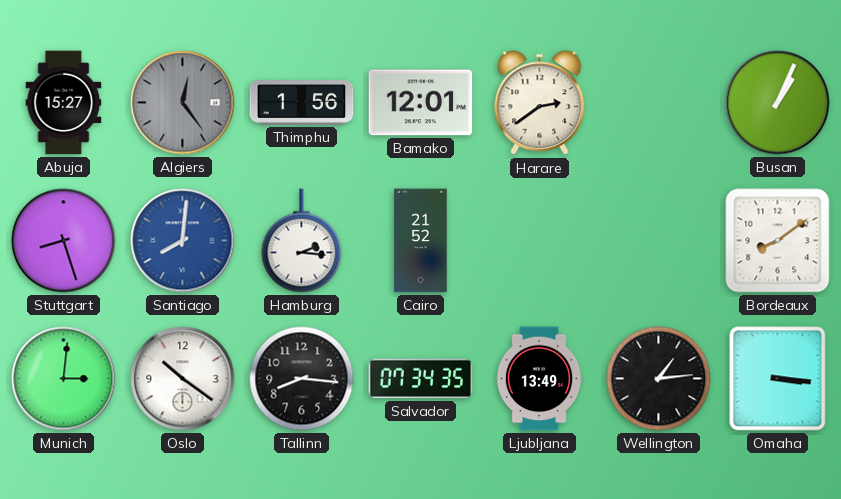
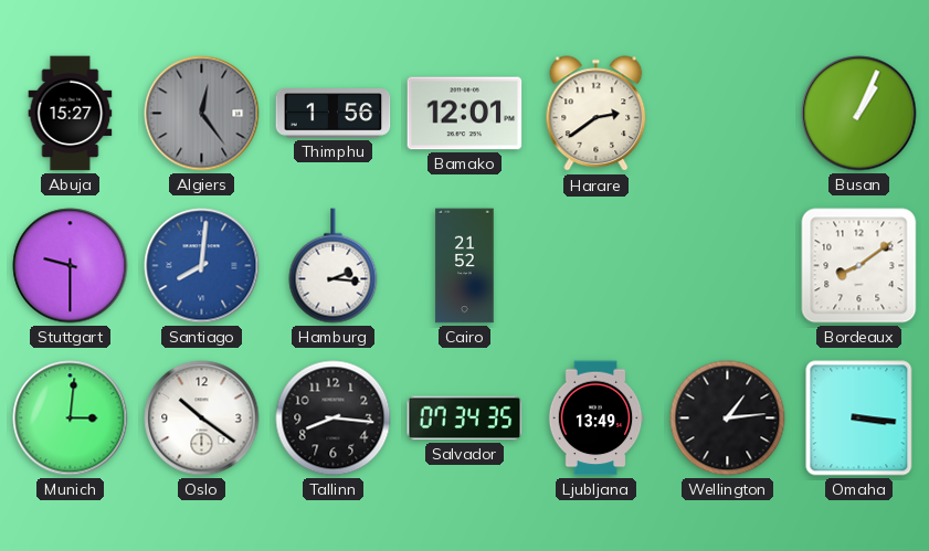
Stuttgart: 8:27 -> 9:30 (71, 266)
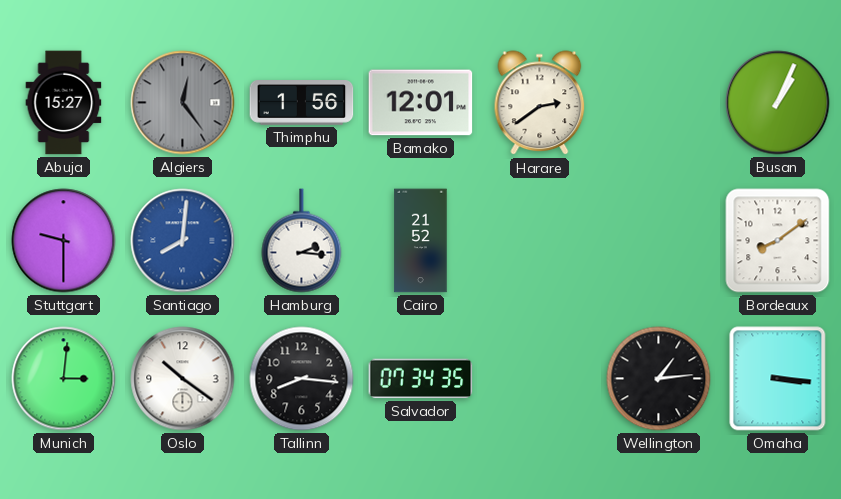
Ljubljana: 13:49 -> none (595, 418)
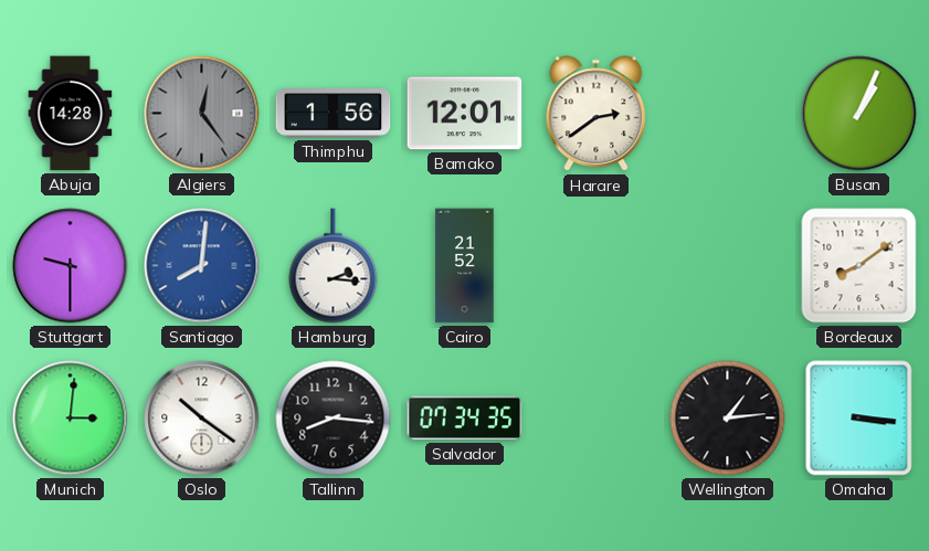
Abuja: 15:27 -> 14:28 (71, 114)
